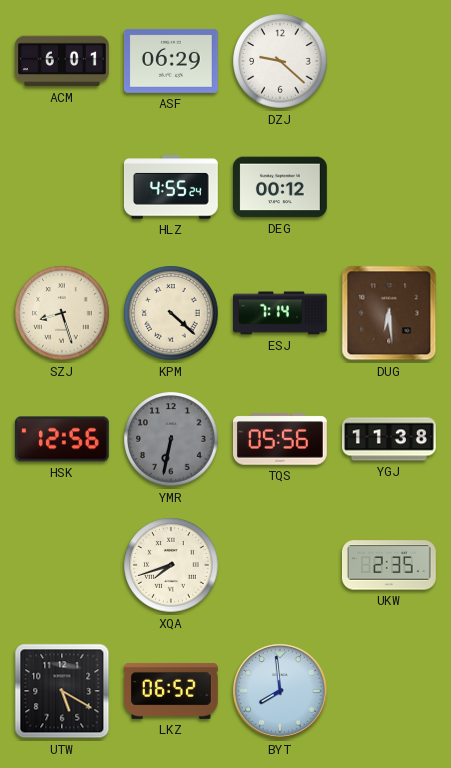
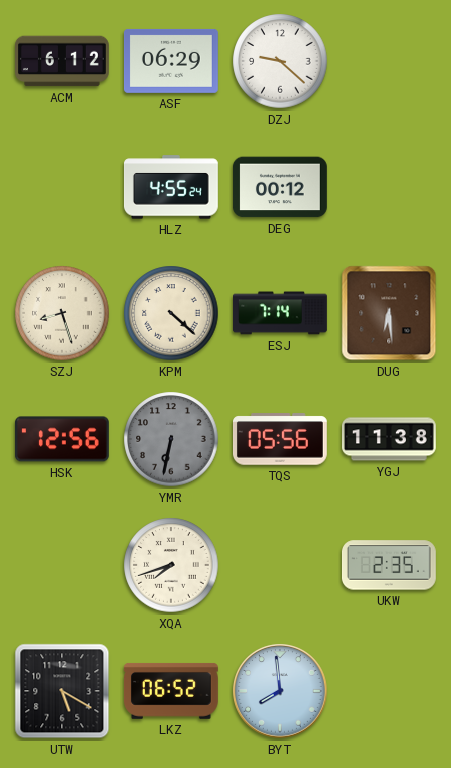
ACM: 6:01 -> 6:12 (63, 61)
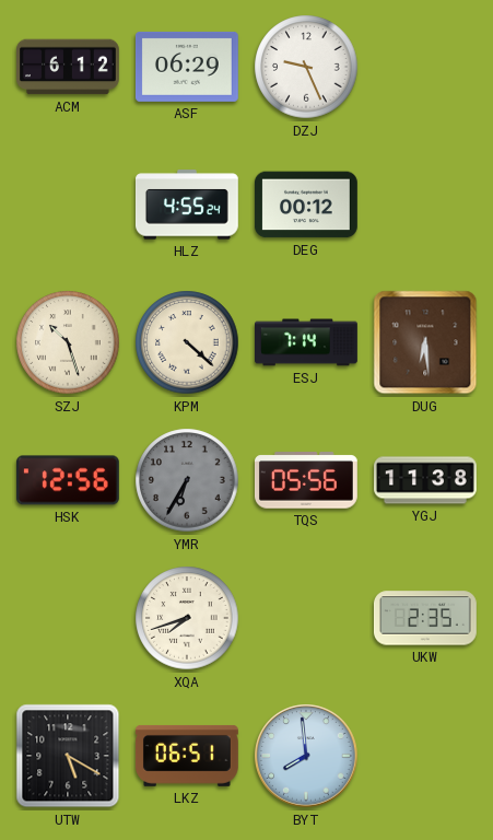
DZJ: 9:22 -> 9:26 (306, 67)
SZJ: 8:27 -> 10:27 (68, 342)
YMR: 6:32 -> 6:35 (187, 480)
LKZ: 06:52 -> 06:51 (187, 756)
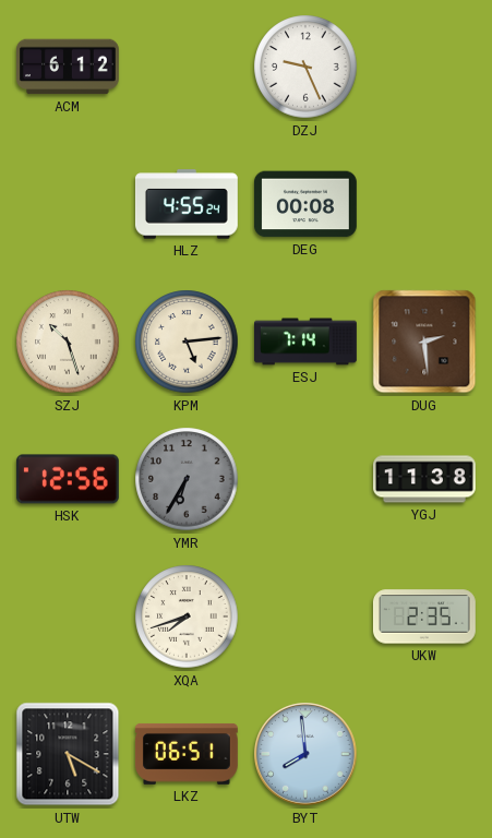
ASF: 06:29 -> none (187, 67)
DEG: 00:12 -> 00:08 (305, 204)
KPM: 4:22 -> 5:14 (187, 342)
DUG: 6:29 -> 2:29 (424, 342)
TQS: 05:56 -> none (307, 480)
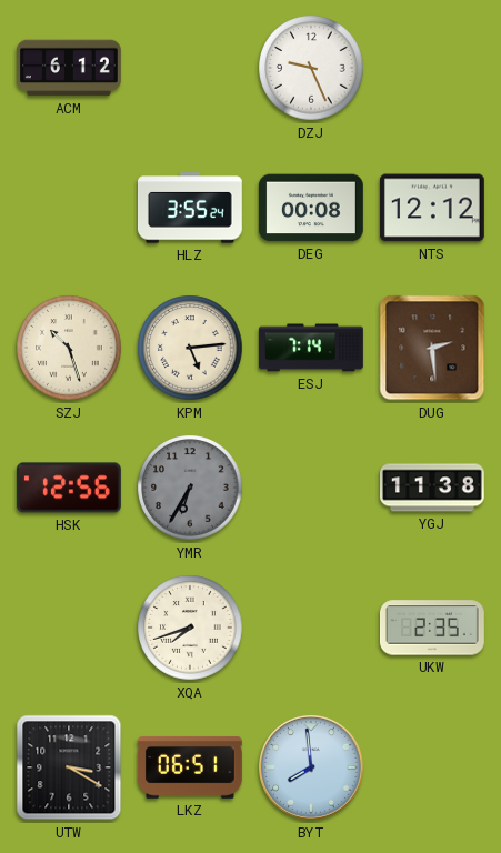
HLZ: 4:55 -> 3:55 (190, 208)
NTS: none -> 12:12 (432, 208)
UTW: 5:20 -> 3:20 (69, 767)
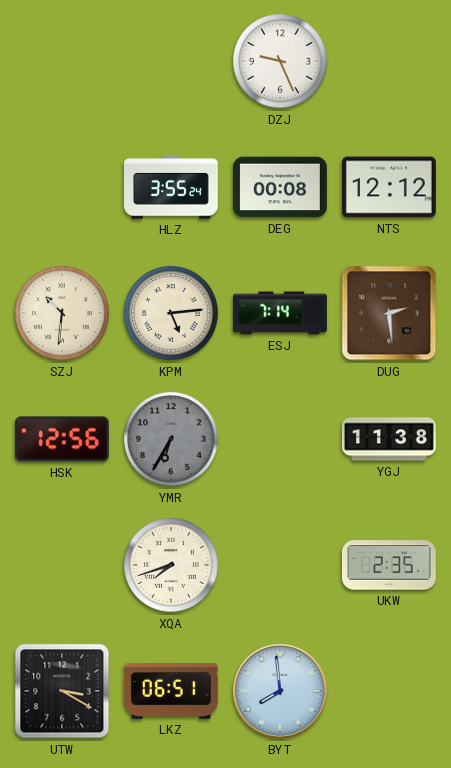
ACM: 6:12 -> none (70, 68)
SZJ: 10:27 -> 10:31 (62, 313)
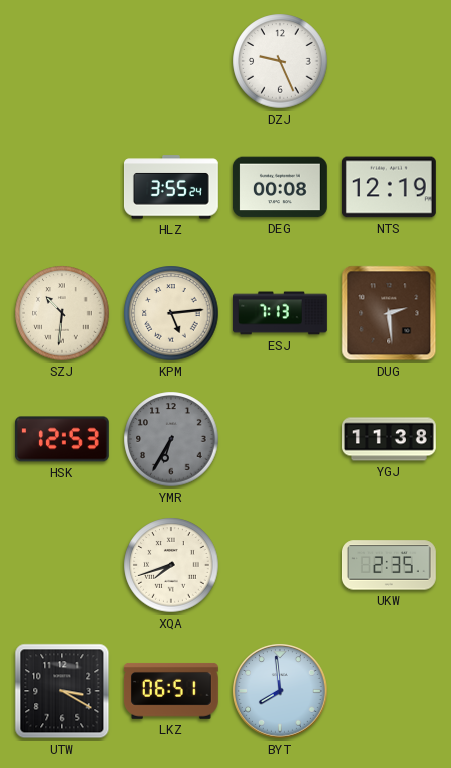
NTS: 12:12 -> 12:19 (389, 187)
ESJ: 7:14 -> 7:13 (281, 313)
HSK: 12:56 -> 12:53 (62, 439)
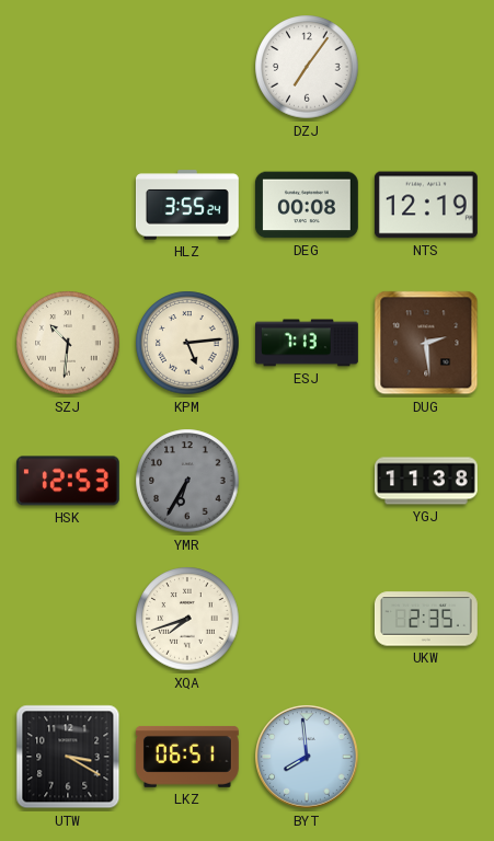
DZJ: 9:26 -> 7:06 (307, 67)
